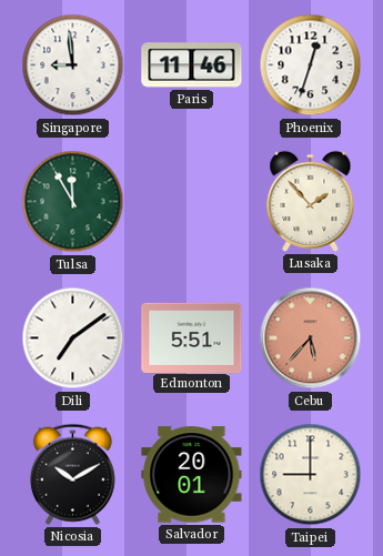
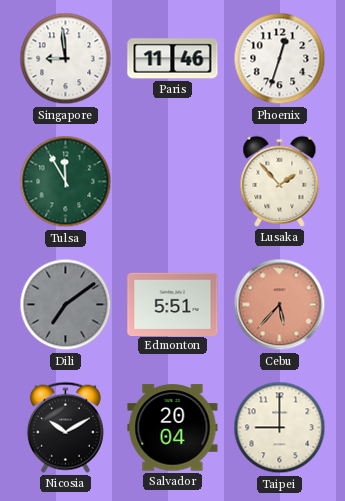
Dili dial: white -> grey (66, 305)
Salvador: 20:01 -> 20:04 (173, 428)
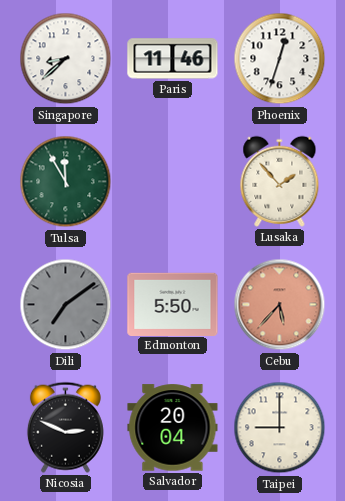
Singapore: 8:59 -> 8:38 (66, 59)
Edmonton: 5:51 -> 5:50 (173, 304)
Nicosia: 10:10 -> 2:49 (65, 427)
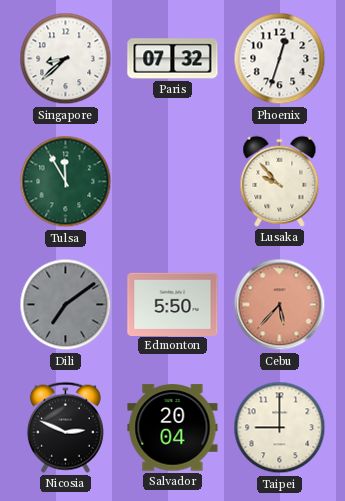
Paris: 11:46 -> 07:32 (173, 59)
Lusaka: 1:53 -> 9:53 (280, 181)
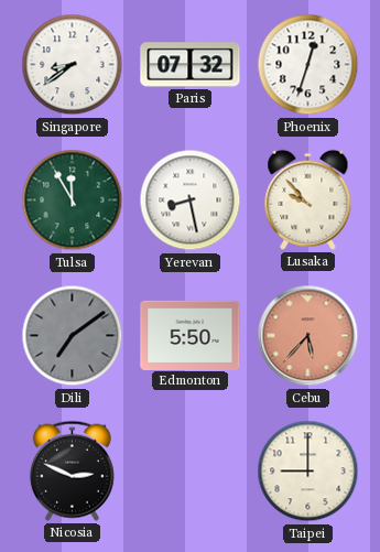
Singapore: 8:38 -> 8:39 (73, 65)
Yerevan: none -> 8:28 (191, 201)
Salvador: 20:04 -> none (173, 428)
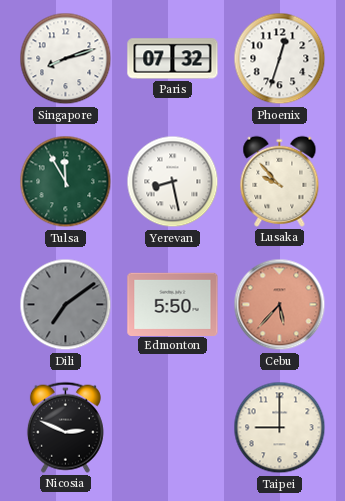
Singapore: 8:39 -> 8:12 (66, 59)
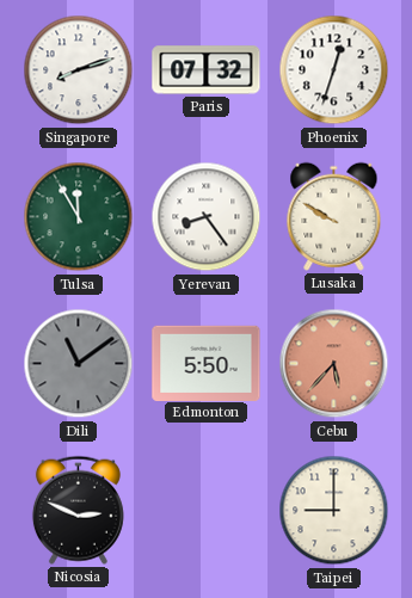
Yerevan: 8:28 -> 8:24 (207, 217)
Lusaka: 9:53 -> 9:50 (334, 216)
Dili: 7:09 -> 11:09 (79, 364)
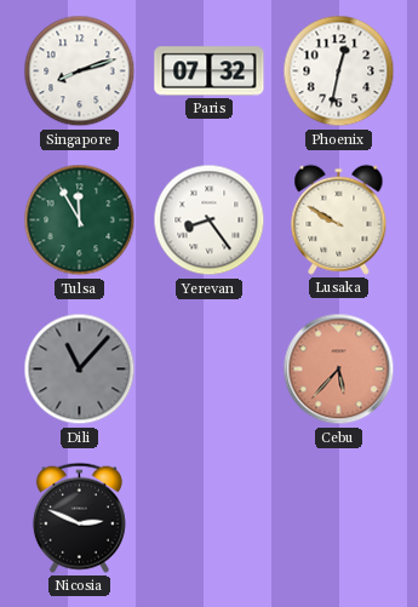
Phoenix: 12:33 -> 12:32 (339, 71)
Dili: 11:09 -> 11:07 (80, 370)
Edmonton: 5:50 -> none (207, 363)
Taipei: 9:00 -> none (334, 511)
